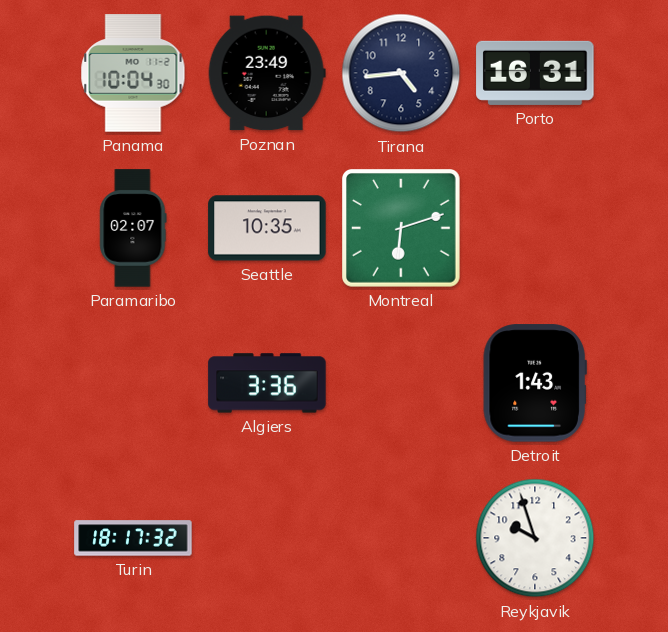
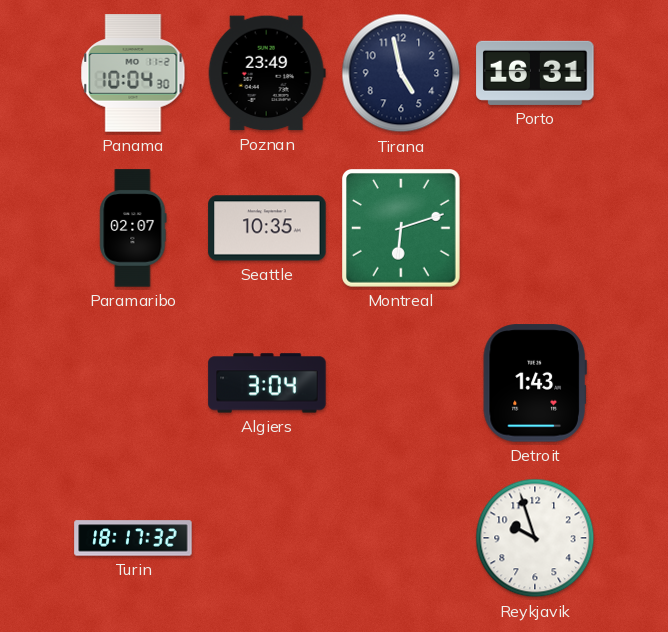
Tirana: 4:44 -> 4:58 (401, 73)
Algiers: 3:36 -> 3:04 (267, 383)
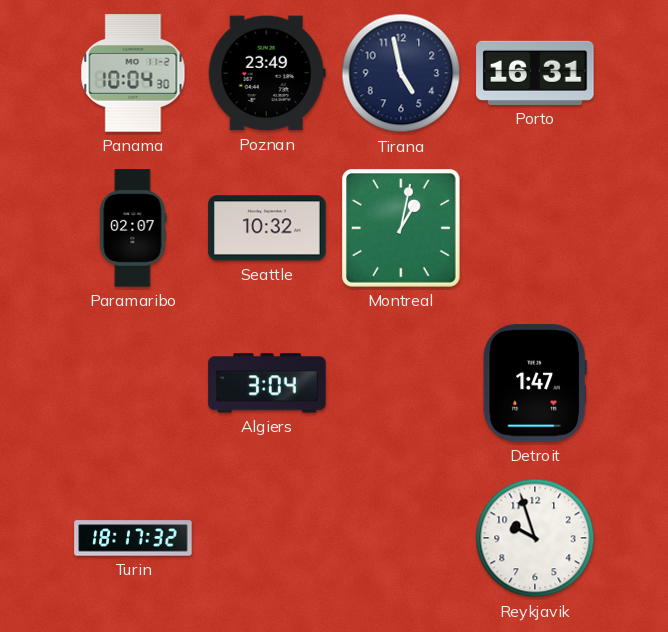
Seattle: 10:35 -> 10:32 (267, 228)
Montreal: 6:12 -> 1:02 (402, 229)
Detroit: 1:43 -> 1:47 (535, 383)
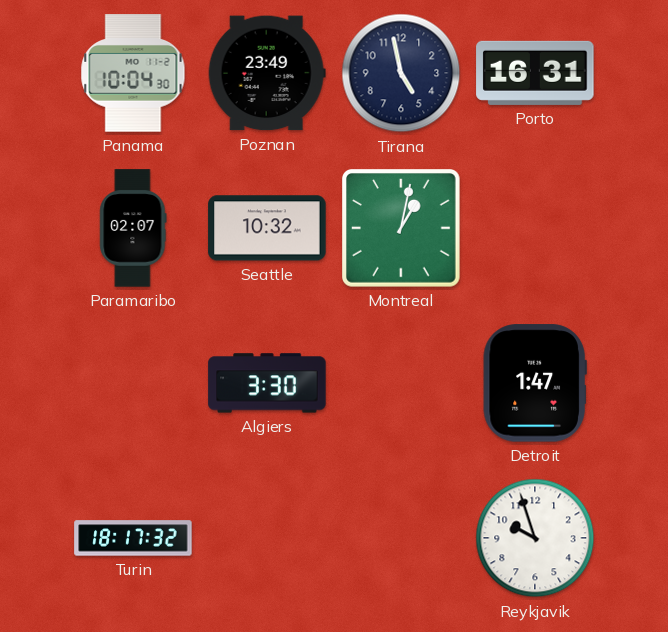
Algiers: 3:04 -> 3:30 (267, 383)
